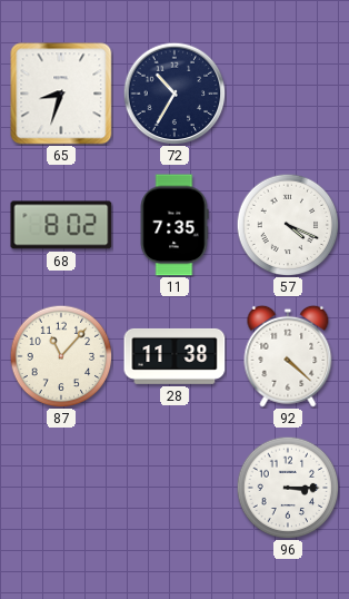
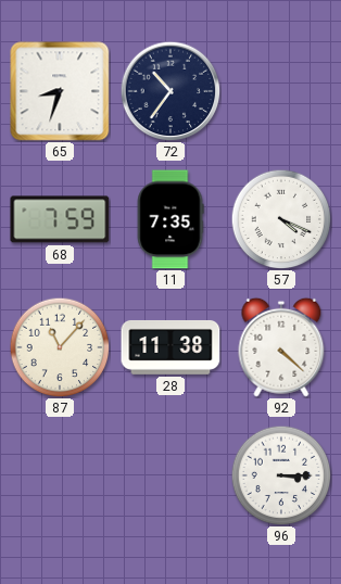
72: 10:35 -> 10:36 (171, 91)
68: 8:02 -> 7:59 (60, 219)
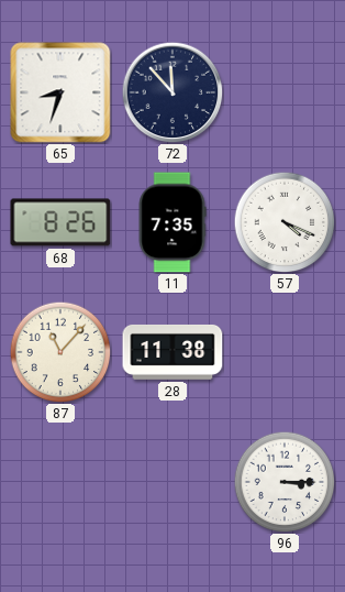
72: 10:36 -> 11:53 (172, 92)
68: 7:59 -> 8:26 (60, 222)
92: 4:22 -> none (281, 347)
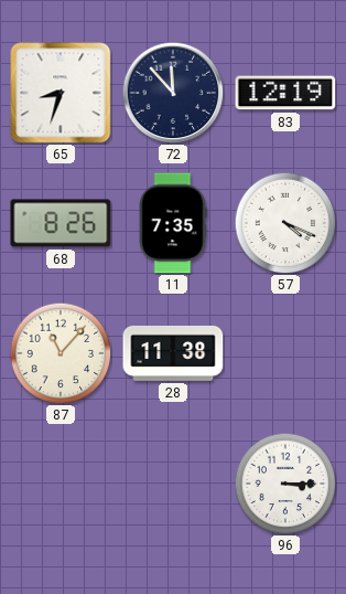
83: none -> 12:19 (285, 93)
